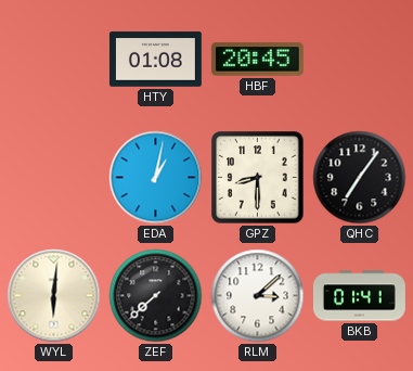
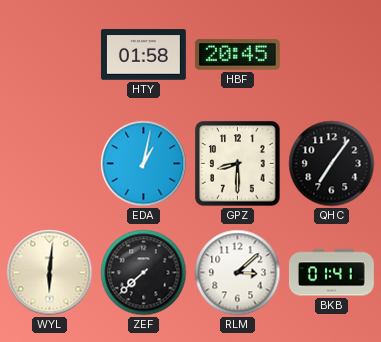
HTY: 01:08 -> 01:58 (143, 55)
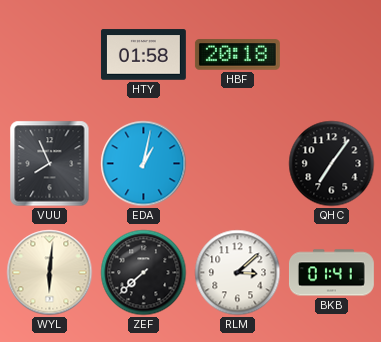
HBF: 20:45 -> 20:18 (237, 55)
VUU: none -> 7:56 (50, 164)
GPZ: 8:30 -> none (238, 164)
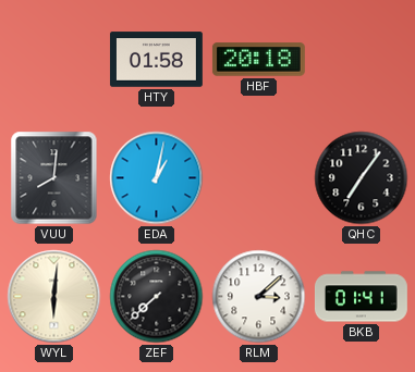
VUU: 7:56 -> 8:01 (54, 178)
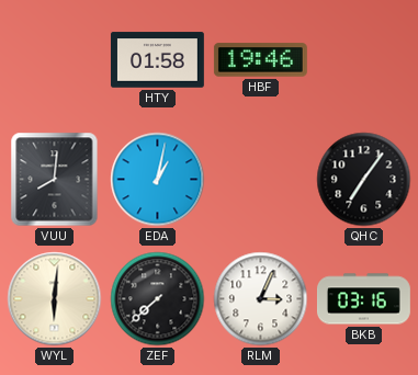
HBF: 20:18 -> 19:46 (260, 60)
RLM: 3:08 -> 3:04 (261, 299)
BKB: 01:41 -> 03:16 (363, 299)
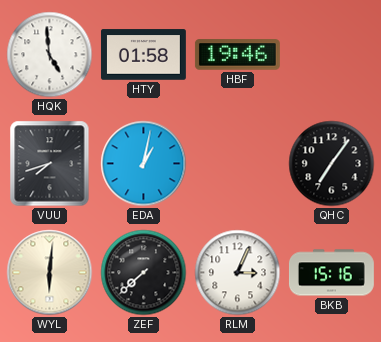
HQK: none -> 4:59 (50, 55)
VUU: 8:01 -> 7:42 (50, 164)
BKB: 03:16 -> 15:16 (331, 273)
